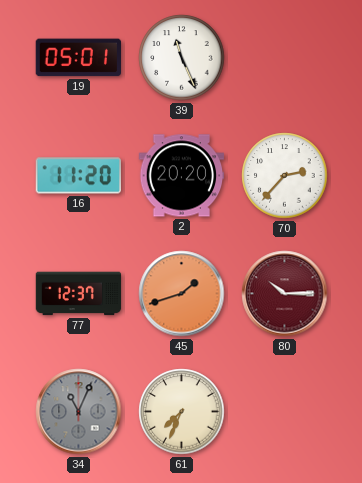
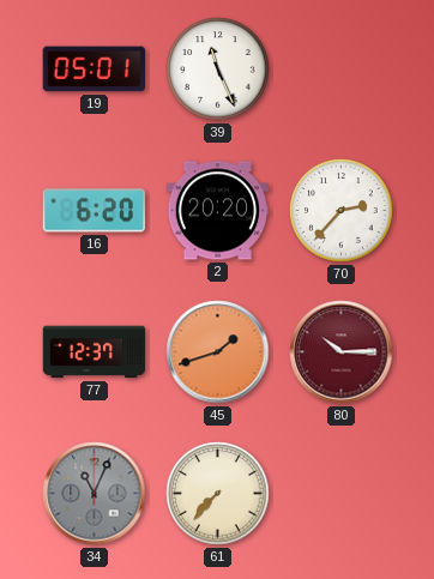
16: 11:20 -> 6:20 (94, 211)
61: 7:34 -> 7:37 (218, 494)
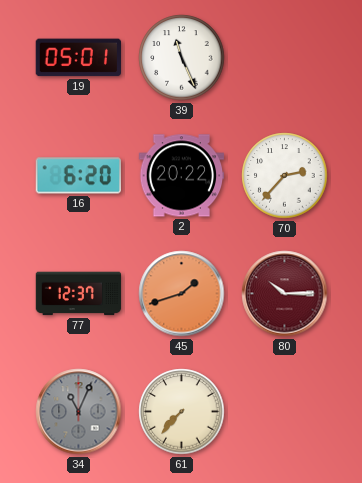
2: 20:20 -> 20:22 (182, 176)
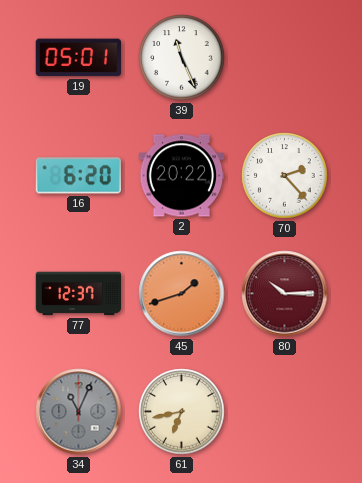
70: 2:37 -> 2:23 (285, 176)
61: 7:37 -> 6:43 (182, 412)
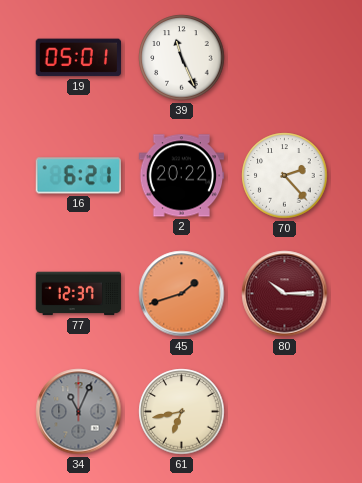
16: 6:20 -> 6:21 (78, 176)
